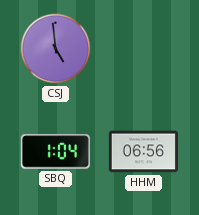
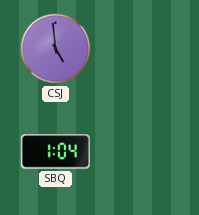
HHM: 06:56 -> none (143, 152)
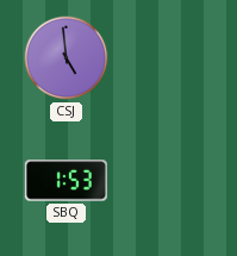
SBQ: 1:04 -> 1:53 (66, 181)
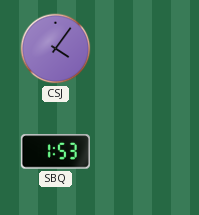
CSJ: 4:59 -> 4:06 (56, 49)
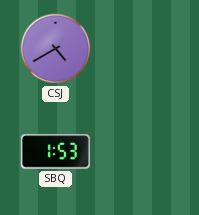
CSJ: 4:06 -> 4:40 (56, 49)
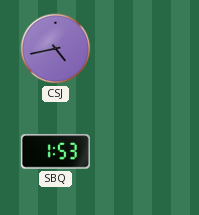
CSJ: 4:40 -> 4:43 (56, 49)
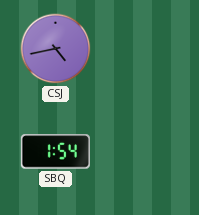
SBQ: 1:53 -> 1:54 (55, 152)
